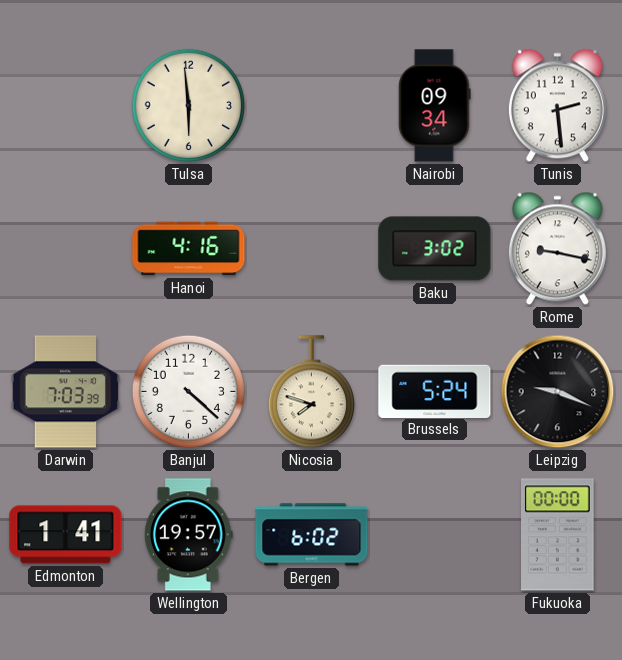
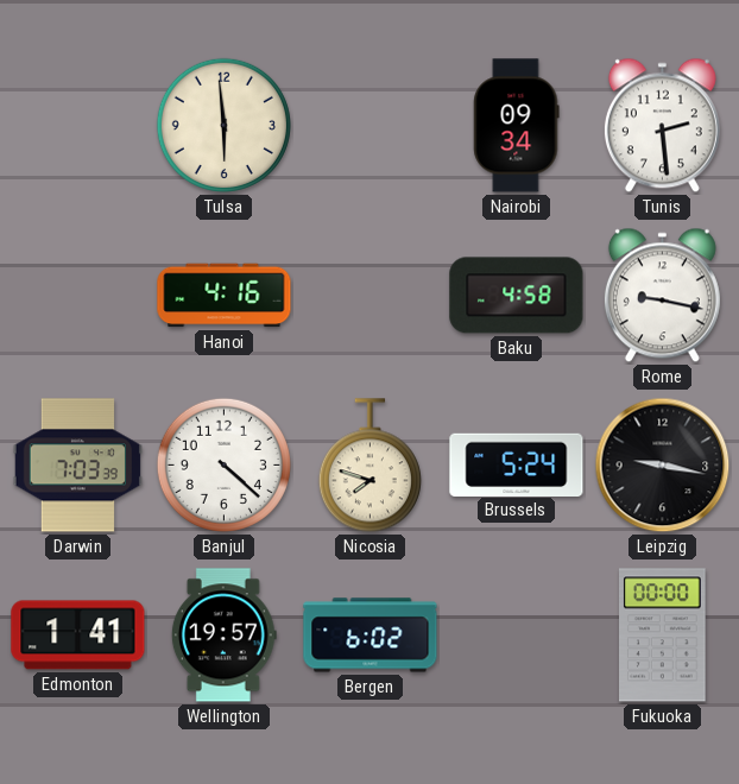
Baku: 3:02 -> 4:58 (517, 296)
Leipzig: 9:19 -> 9:17 (663, 466)
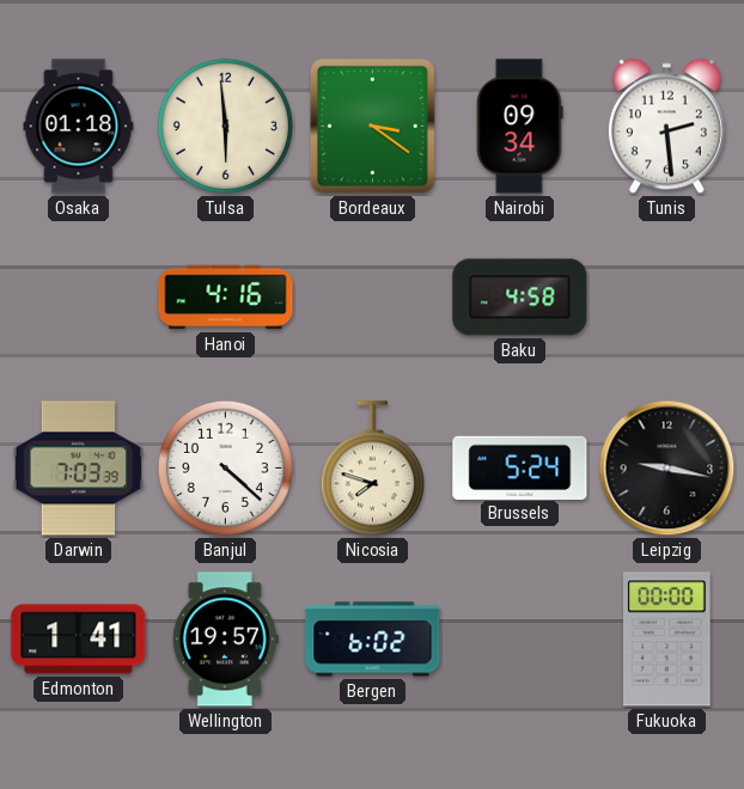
Osaka: none -> 01:18 (79, 127)
Bordeaux: none -> 3:21 (372, 126)
Rome: 9:17 -> none (662, 296)
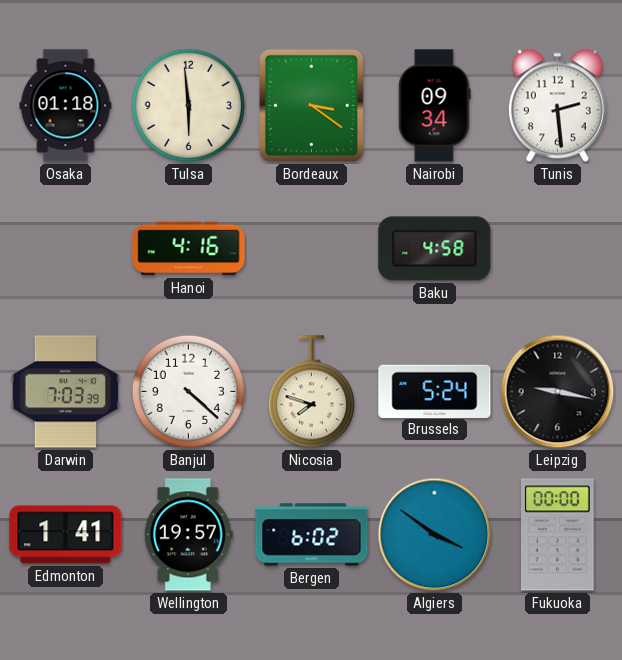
Algiers: none -> 3:51 (435, 535)
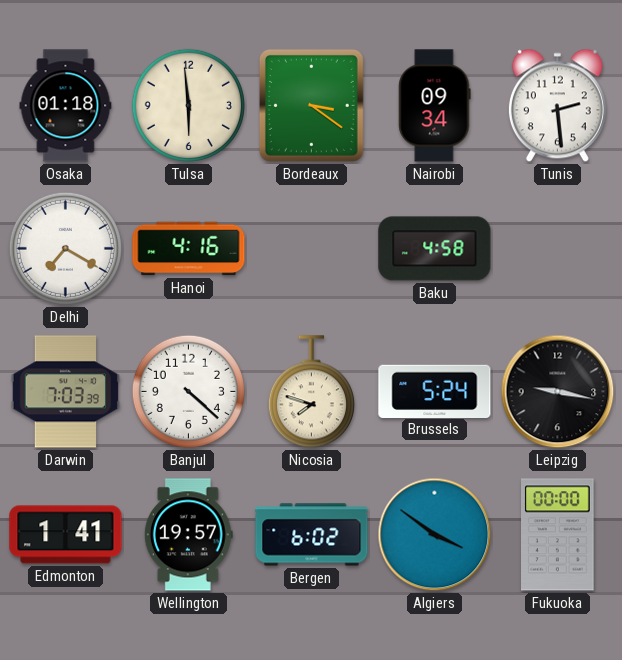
Delhi: none -> 7:20 (65, 248)
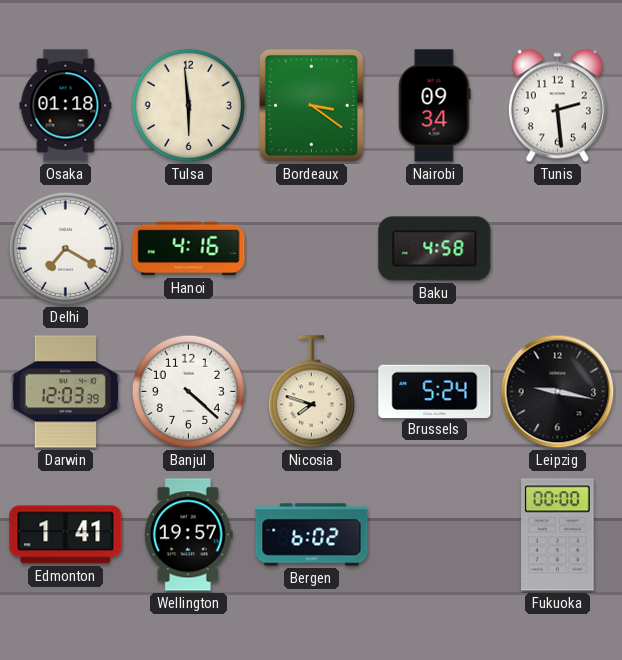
Darwin: 7:03 -> 12:03 (65, 392)
Algiers: 3:51 -> none (435, 535)
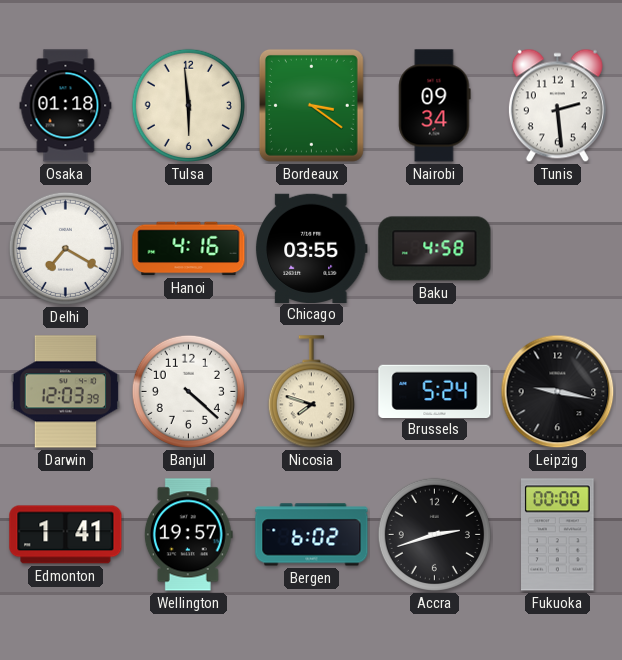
Chicago: none -> 03:55 (311, 248)
Accra: none -> 2:42 (434, 534)
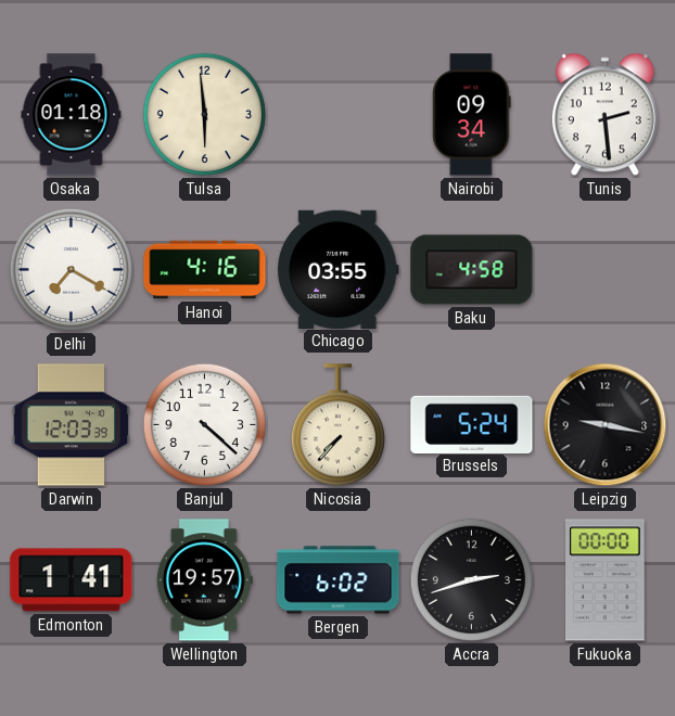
Bordeaux: 3:21 -> none (311, 105)
Nicosia: 7:48 -> 7:37 (337, 425)
